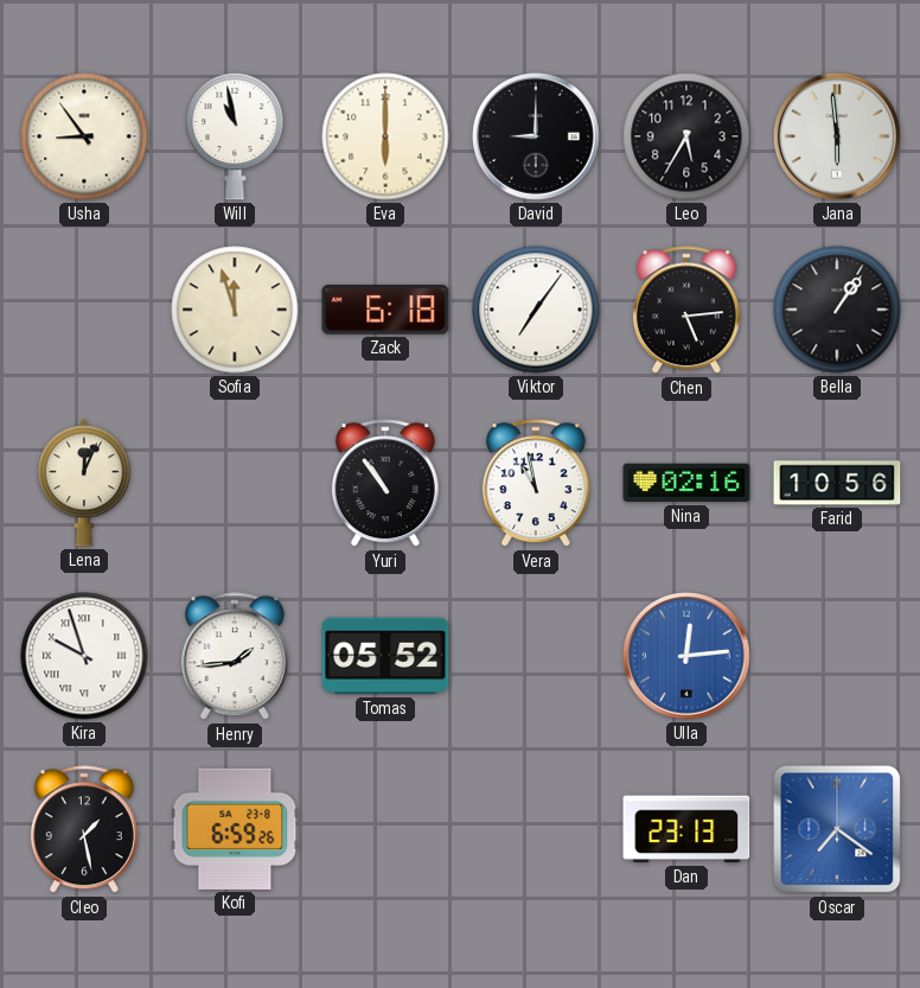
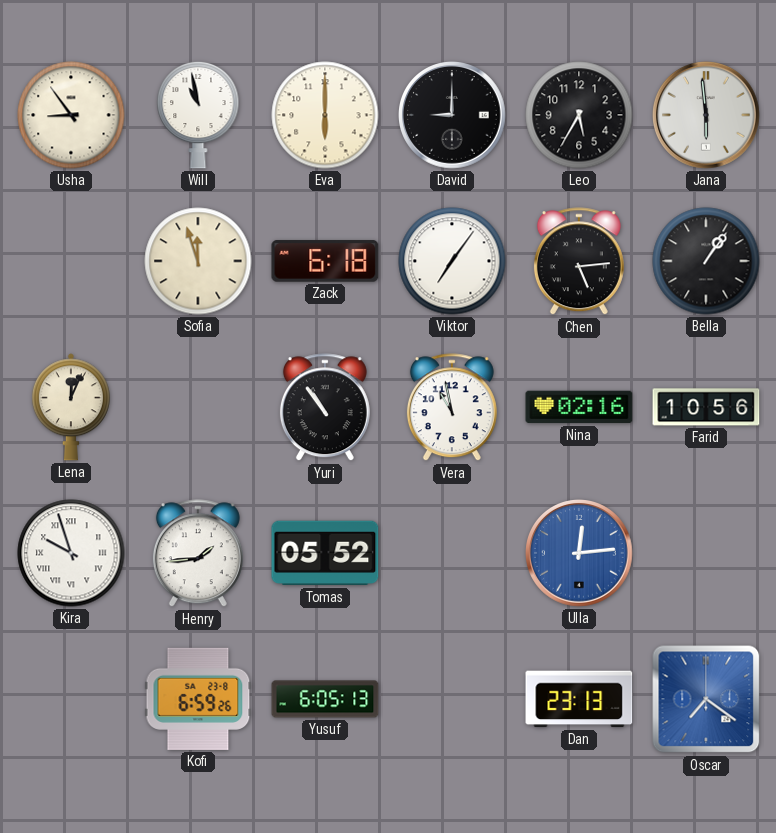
Cleo: 1:28 -> none (84, 830)
Yusuf: none -> 6:05 (325, 699)
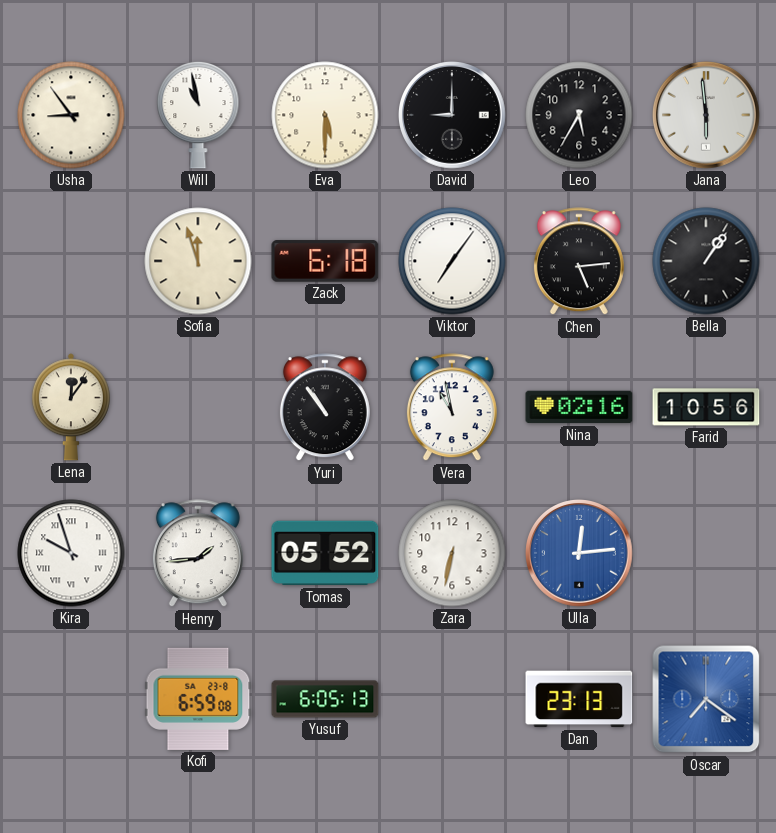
Eva: 6:00 -> 5:30 (325, 115)
Lena: 12:04 -> 12:06 (71, 407)
Zara: none -> 6:32 (452, 553)
Kofi: 6:59:26 -> 6:59:08 (198, 699)
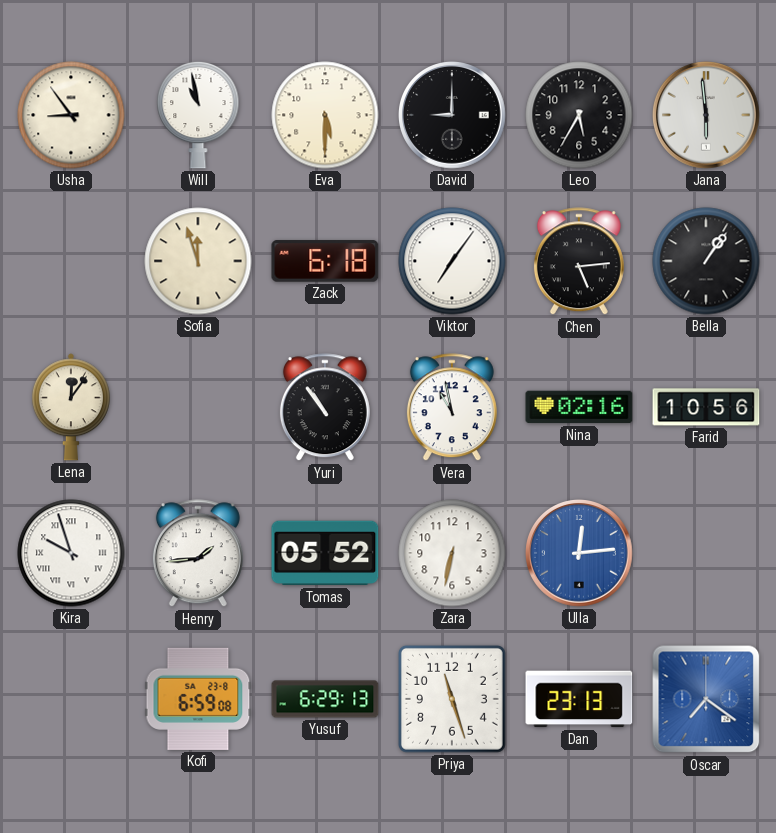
Yusuf: 6:05 -> 6:29 (325, 699)
Priya: none -> 11:27 (452, 699)
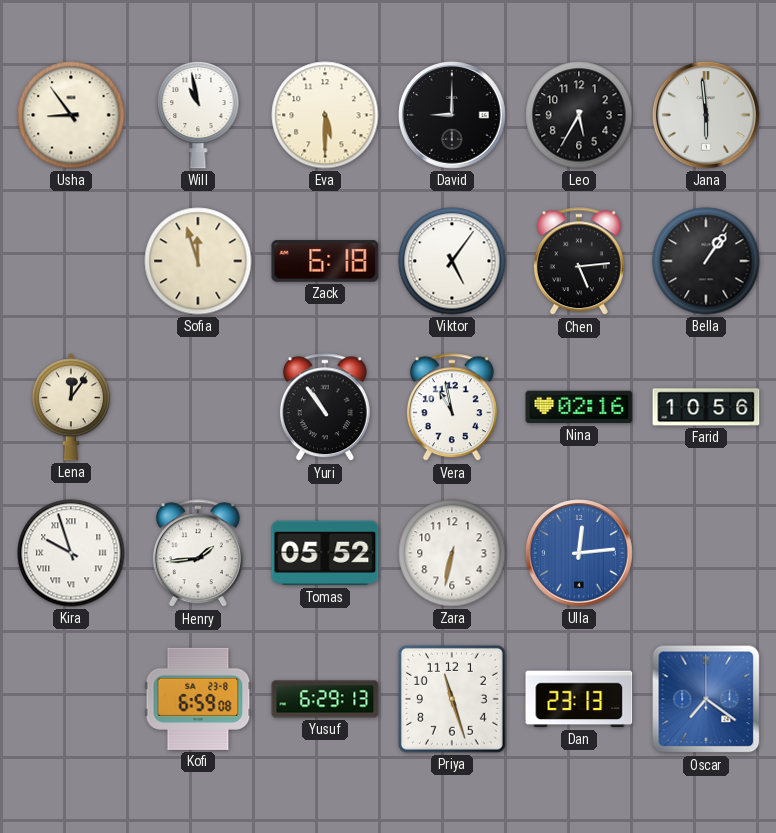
Viktor: 7:06 -> 5:06 (452, 261)
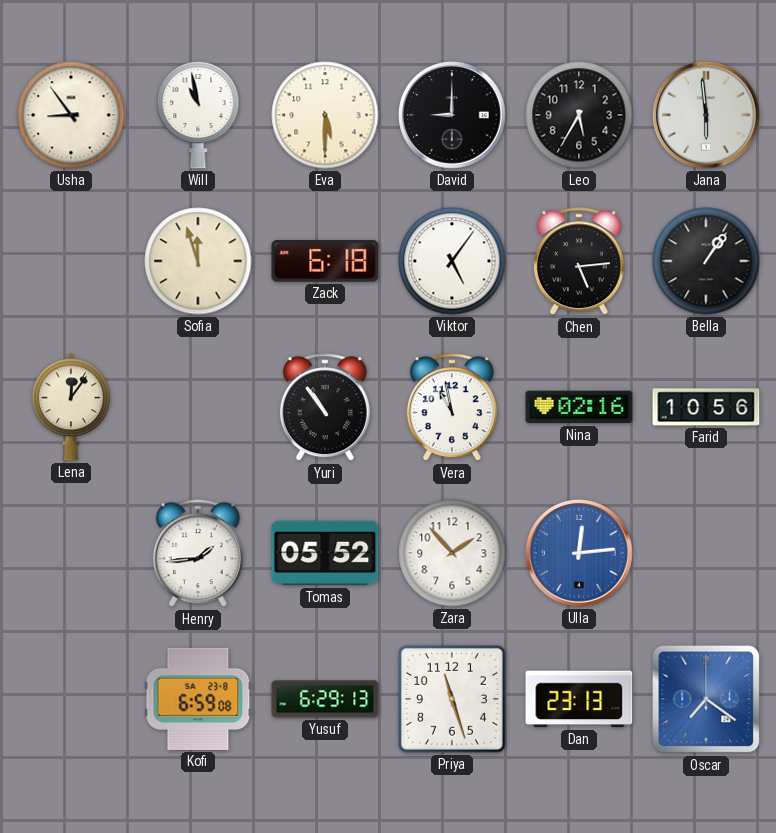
Kira: 9:57 -> none (71, 553)
Zara: 6:32 -> 1:53 (452, 553)
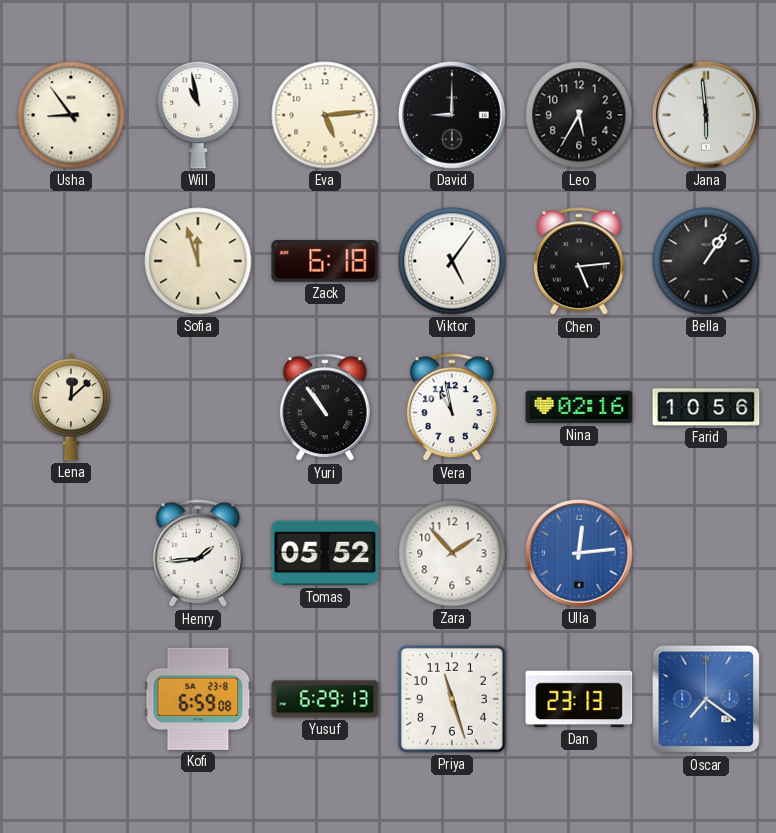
Eva: 5:30 -> 5:14 (325, 115)
Lena: 12:06 -> 12:08 (71, 407)
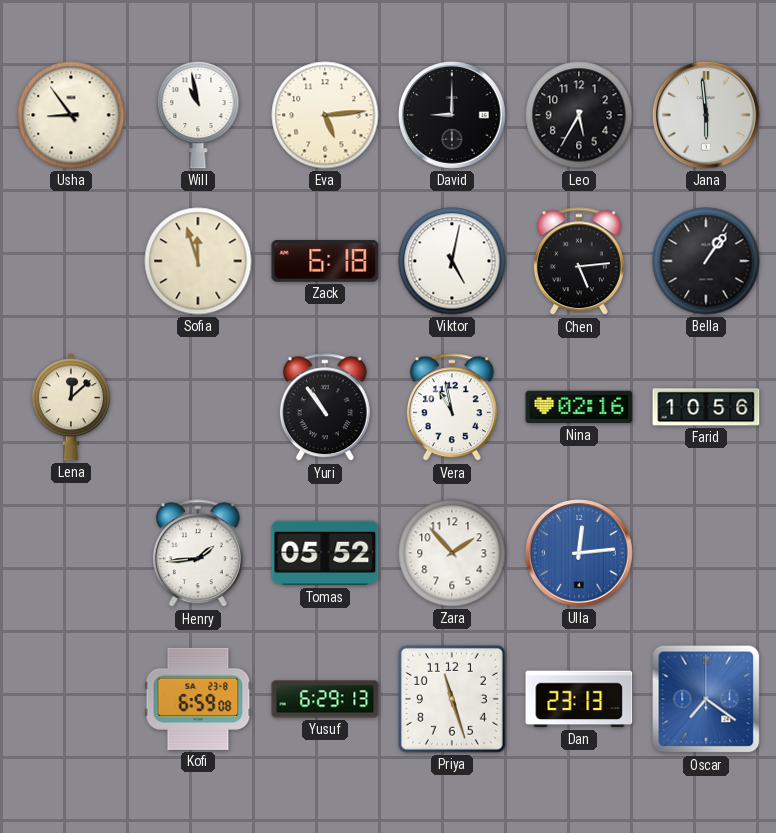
Viktor: 5:06 -> 5:02 (452, 261)
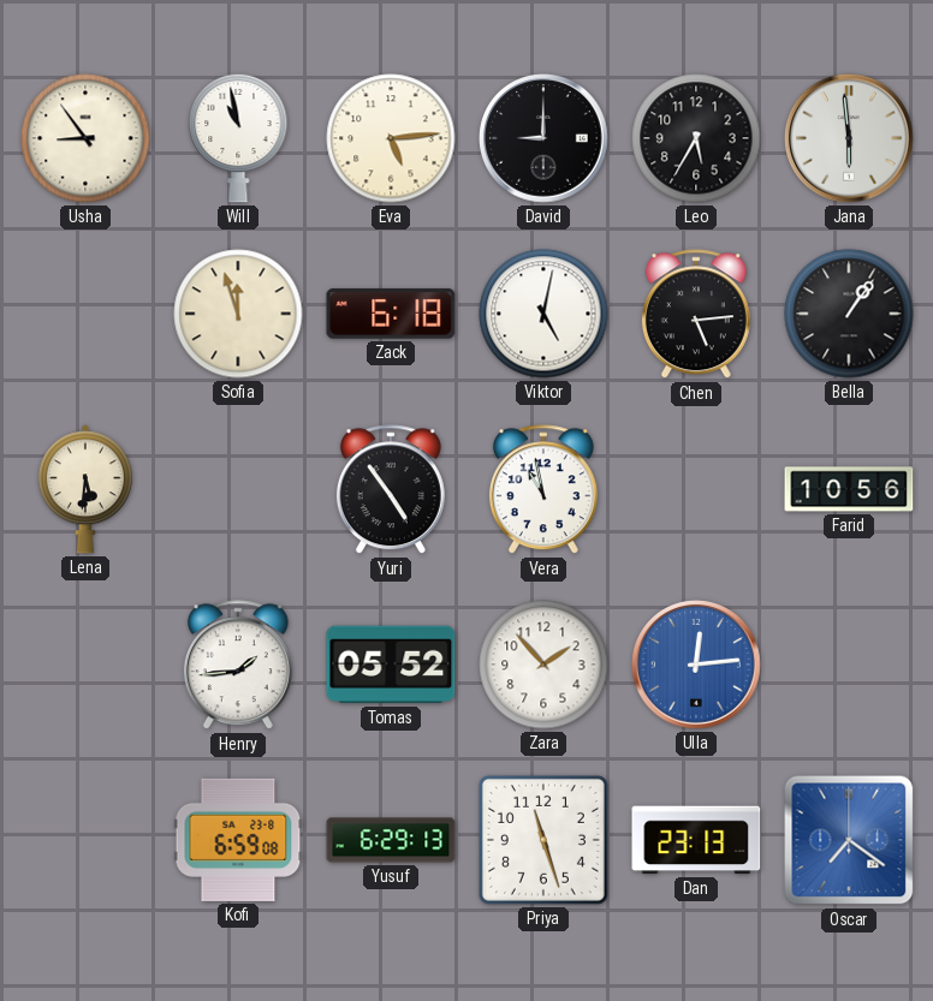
Lena: 12:08 -> 5:31 (85, 489)
Yuri: 10:54 -> 4:54 (391, 490)
Nina: 02:16 -> none (579, 407)
